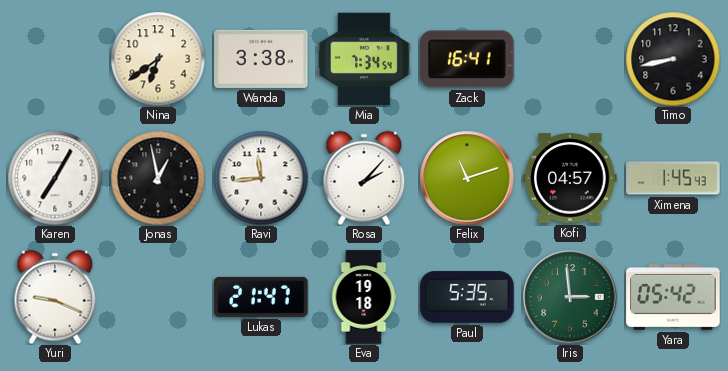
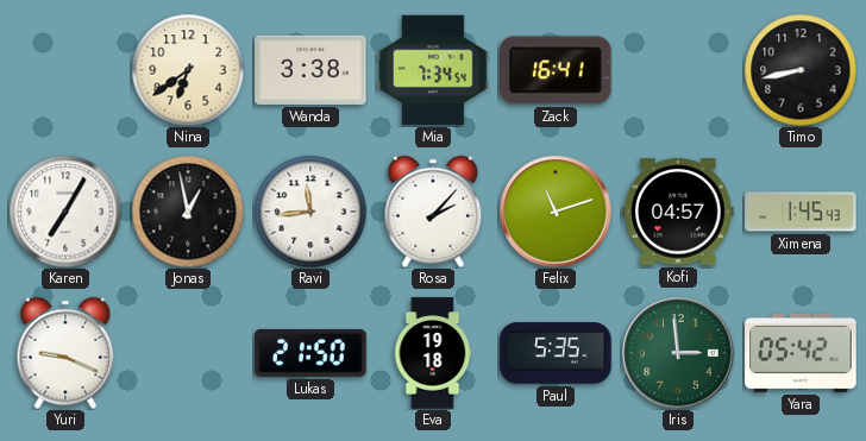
Lukas: 21:47 -> 21:50 (310, 353)
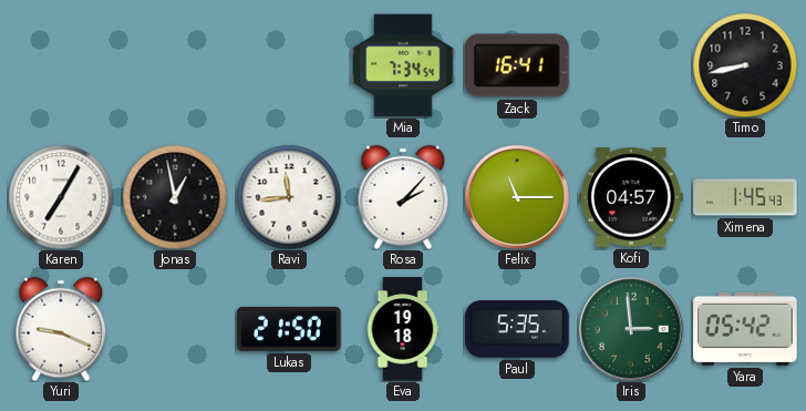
Nina: 6:39 -> none (188, 70)
Wanda: 3:38 -> none (310, 70)
Felix: 11:12 -> 11:15 (517, 197)
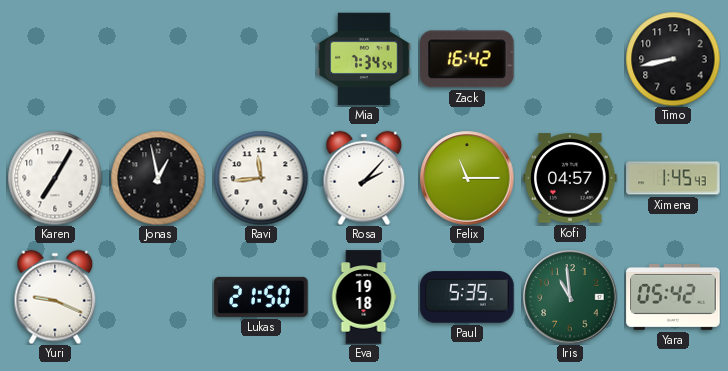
Zack: 16:41 -> 16:42 (467, 59)
Iris: 2:59 -> 10:59 (570, 297)
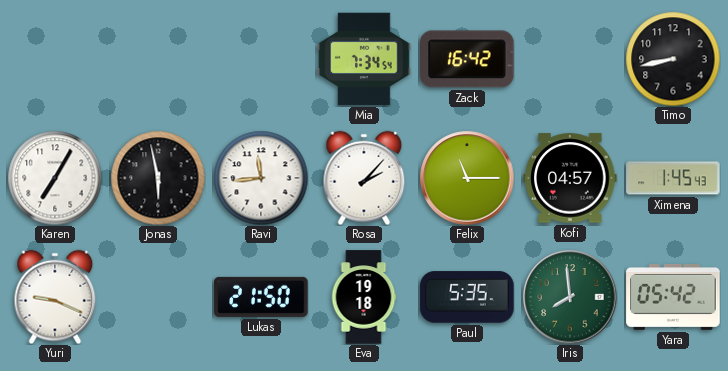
Jonas: 12:58 -> 5:58 (158, 178)
Iris: 10:59 -> 7:59 (570, 297)
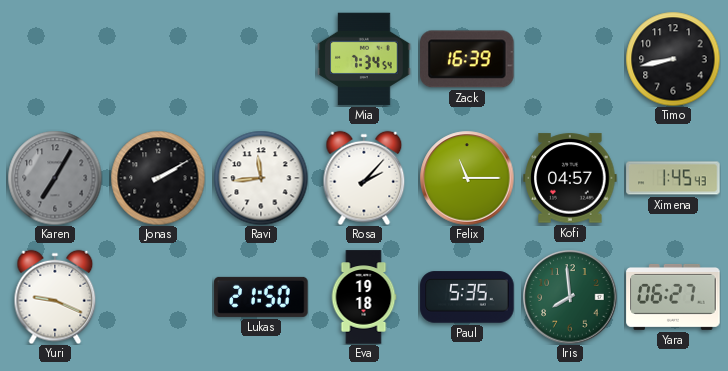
Zack: 16:42 -> 16:39 (467, 59)
Karen dial: white -> grey (55, 178)
Jonas: 5:58 -> 2:10 (158, 178)
Yara: 05:42 -> 06:27 (673, 297)
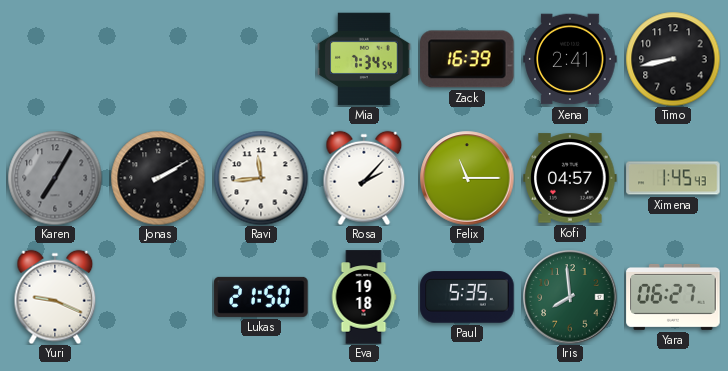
Xena: none -> 2:41 (570, 59)
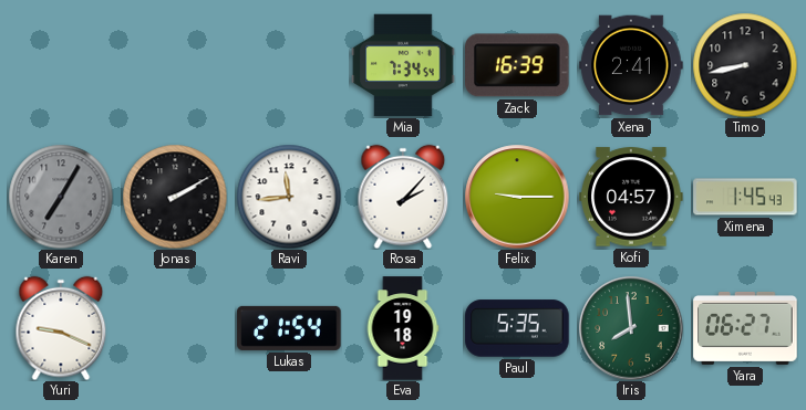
Felix: 11:15 -> 9:15 (517, 197)
Lukas: 21:50 -> 21:54 (289, 328)
